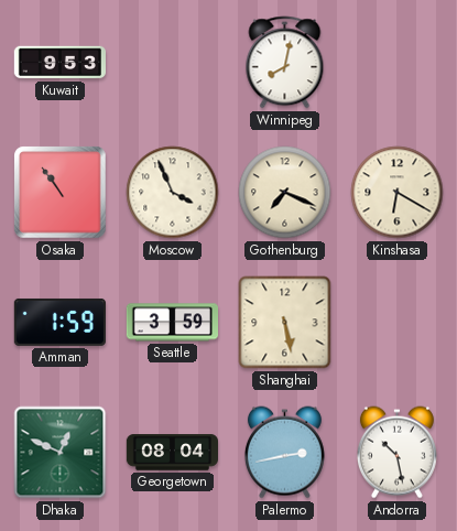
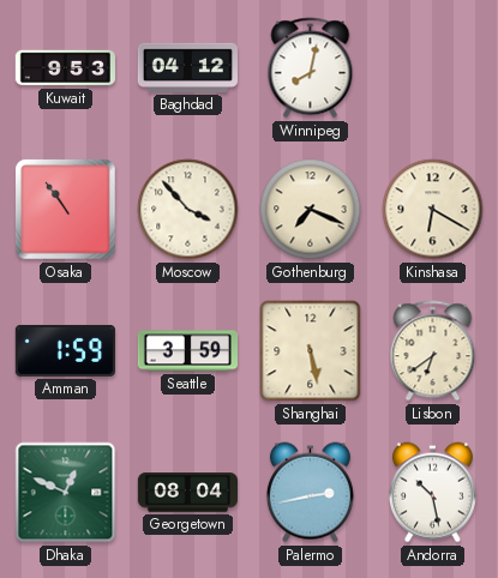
Baghdad: none -> 04:12 (187, 67)
Moscow: 3:56 -> 3:53 (188, 210)
Lisbon: none -> 6:39 (433, 351)
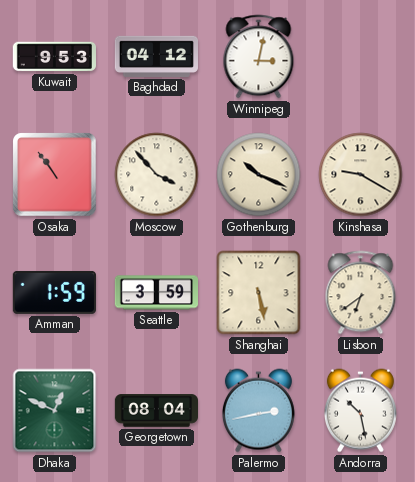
Winnipeg: 8:02 -> 3:02 (259, 57)
Gothenburg: 7:19 -> 10:19 (259, 175)
Kinshasa: 6:20 -> 9:20 (361, 175)
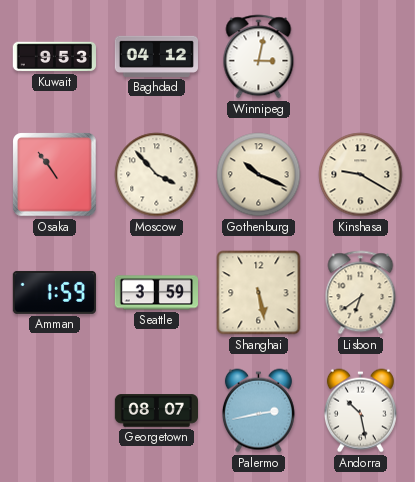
Dhaka: 12:49 -> none (55, 411)
Georgetown: 08:04 -> 08:07 (156, 411)
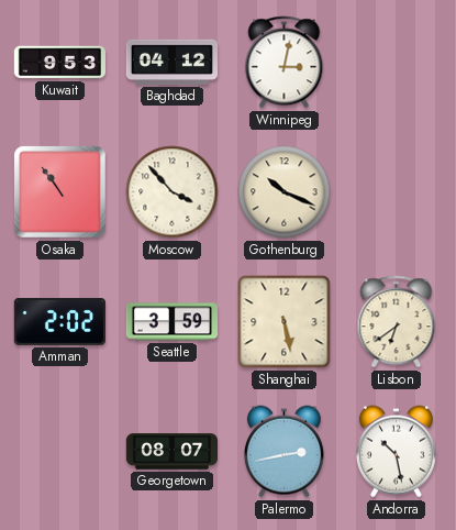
Kinshasa: 9:20 -> none (361, 175)
Amman: 1:59 -> 2:02 (59, 321)
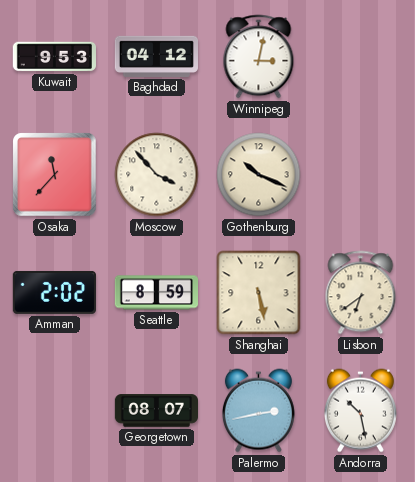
Osaka: 10:54 -> 11:37 (55, 175)
Seattle: 3:59 -> 8:59 (156, 293)
